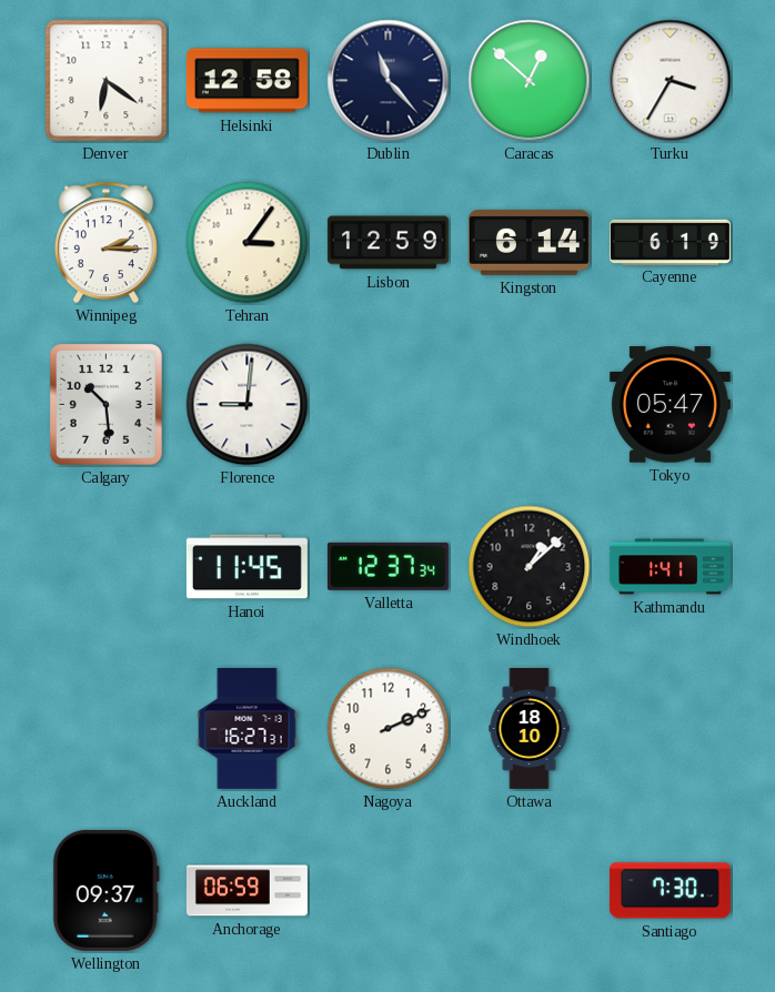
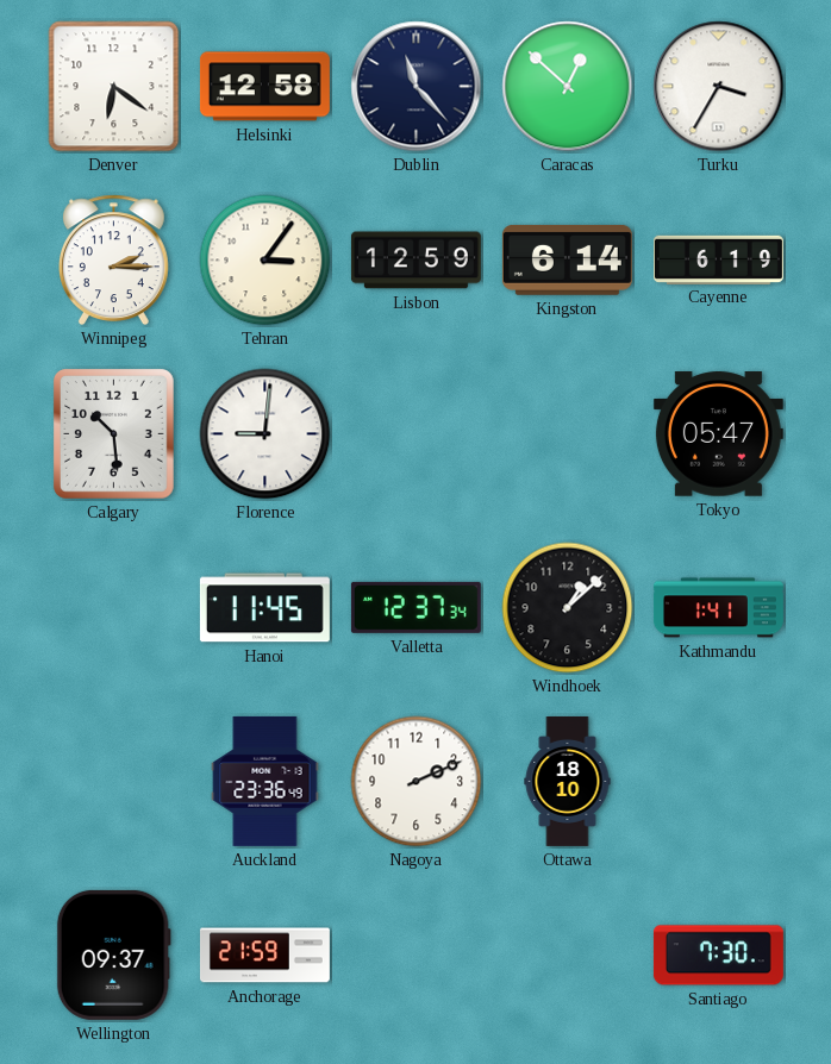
Auckland: 16:27 -> 23:36 (265, 781)
Anchorage: 06:59 -> 21:59 (264, 956)
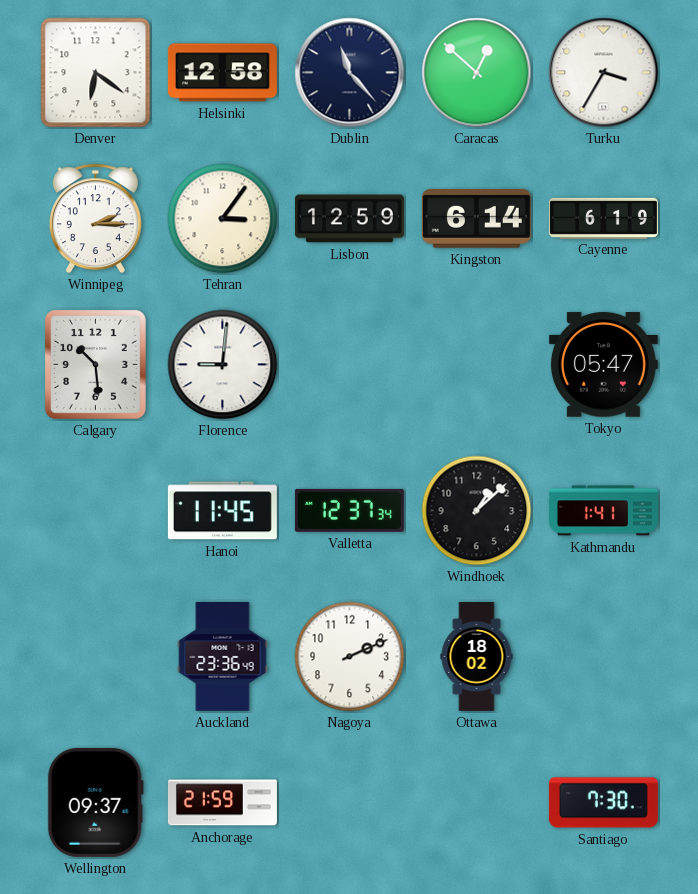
Ottawa: 18:10 -> 18:02 (477, 656)
